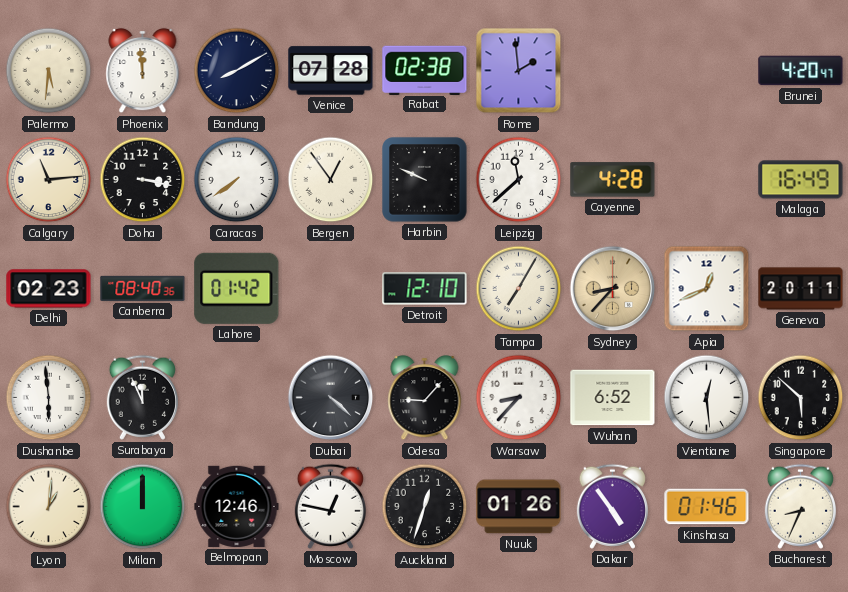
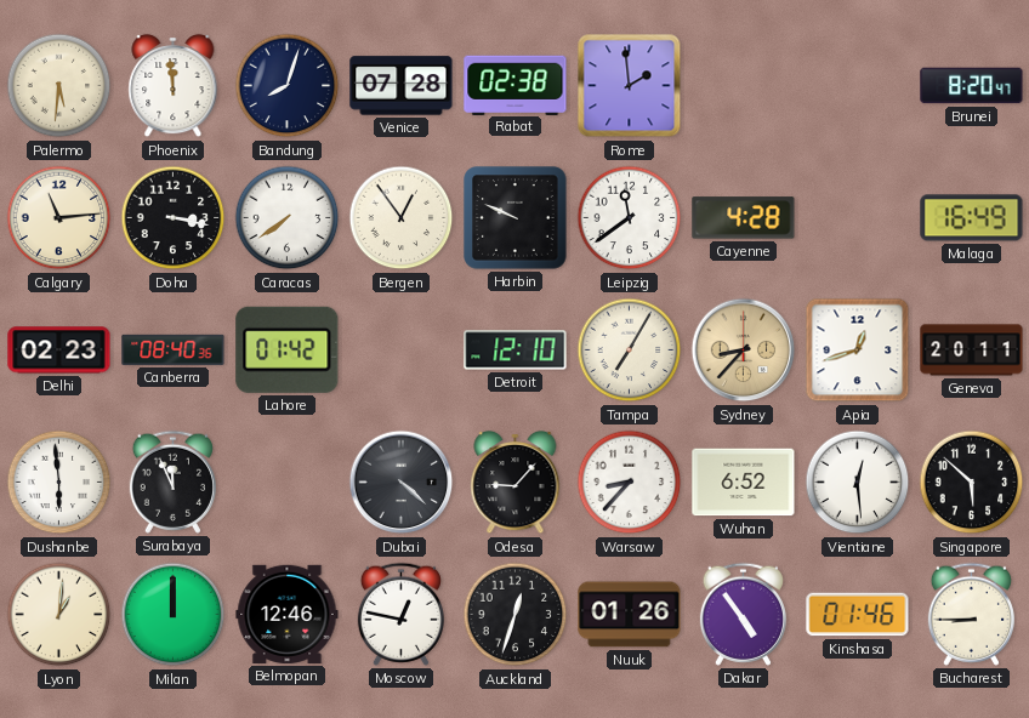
Bandung: 8:10 -> 8:03 (288, 86)
Brunei: 4:20 -> 8:20 (972, 86)
Leipzig: 11:38 -> 11:39 (630, 218)
Apia: 12:41 -> 12:42 (858, 351)
Bucharest: 8:34 -> 8:45 (971, 614)
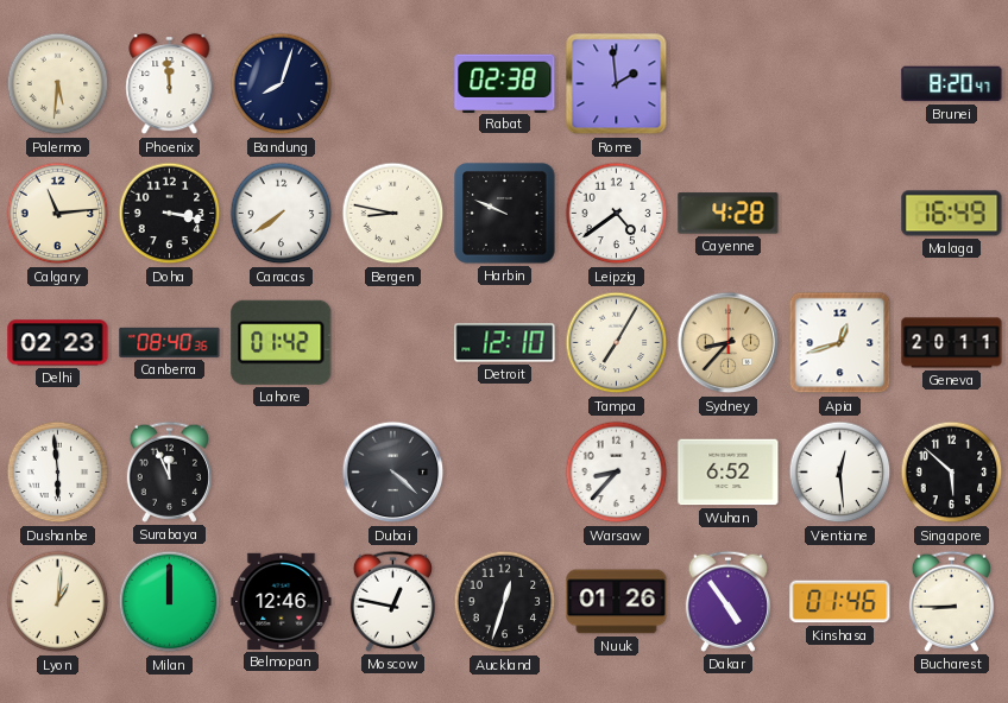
Venice: 07:28 -> none (402, 86)
Bergen: 12:54 -> 8:47 (393, 214)
Leipzig: 11:39 -> 4:39 (617, 214)
Odesa: 9:07 -> none (516, 483)
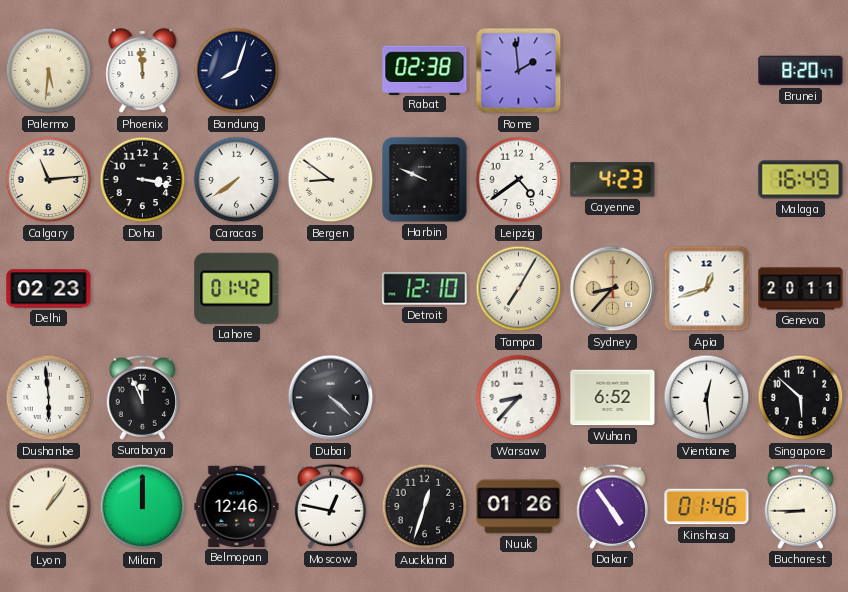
Bergen: 8:47 -> 8:51 (331, 180)
Cayenne: 4:28 -> 4:23 (613, 180)
Canberra: 08:40 -> none (170, 342)
Lyon: 1:01 -> 1:06 (49, 507)
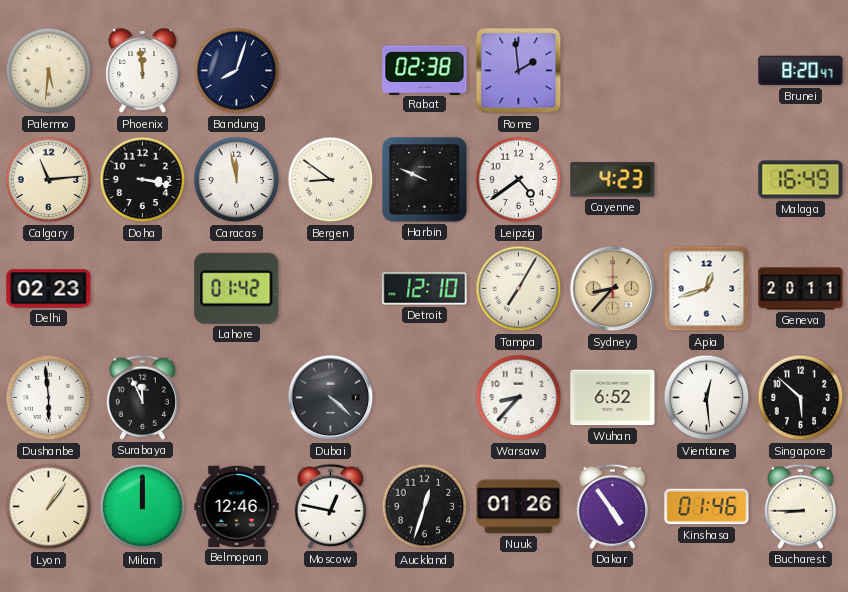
Caracas: 7:39 -> 11:58 (237, 180)
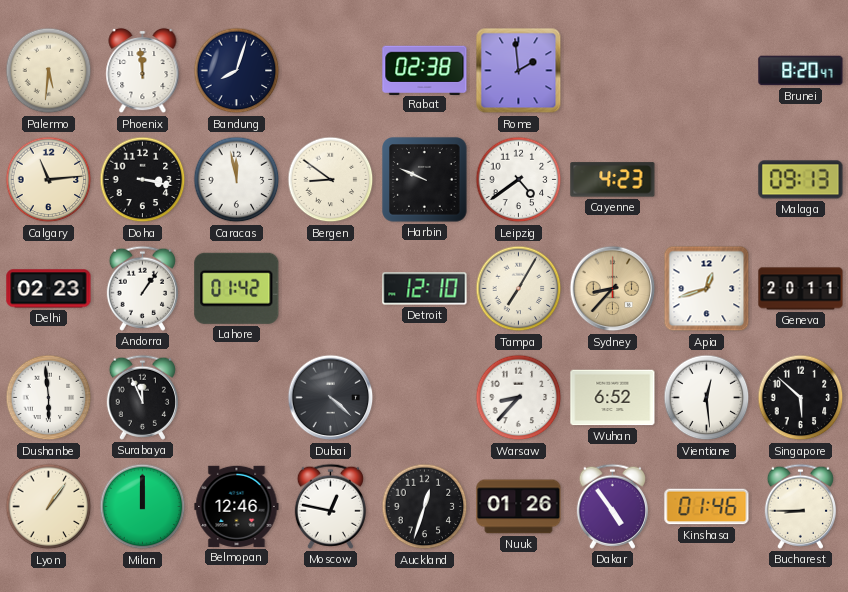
Malaga: 16:49 -> 09:13 (801, 180)
Andorra: none -> 1:06 (142, 288)
